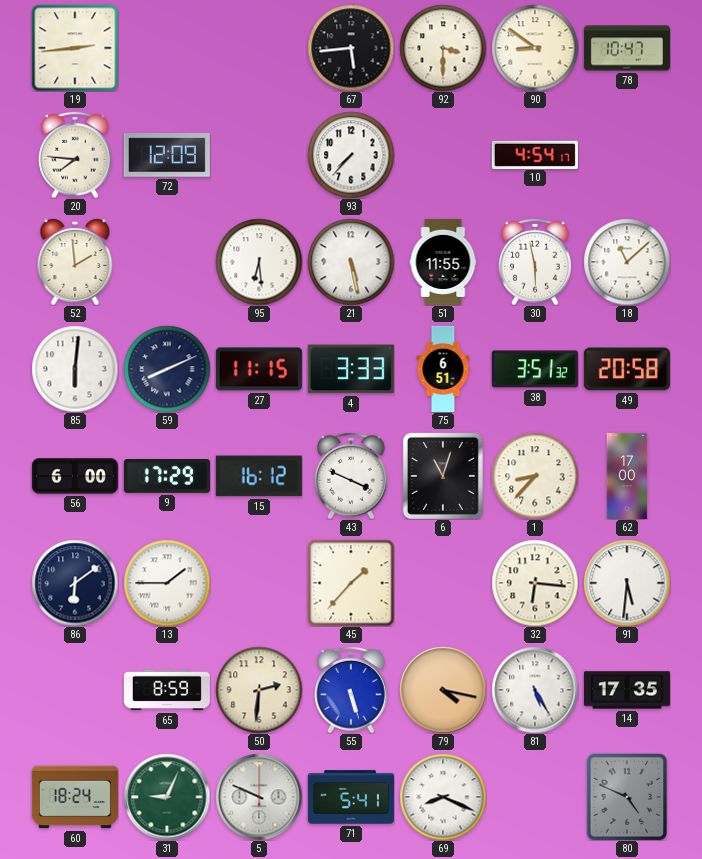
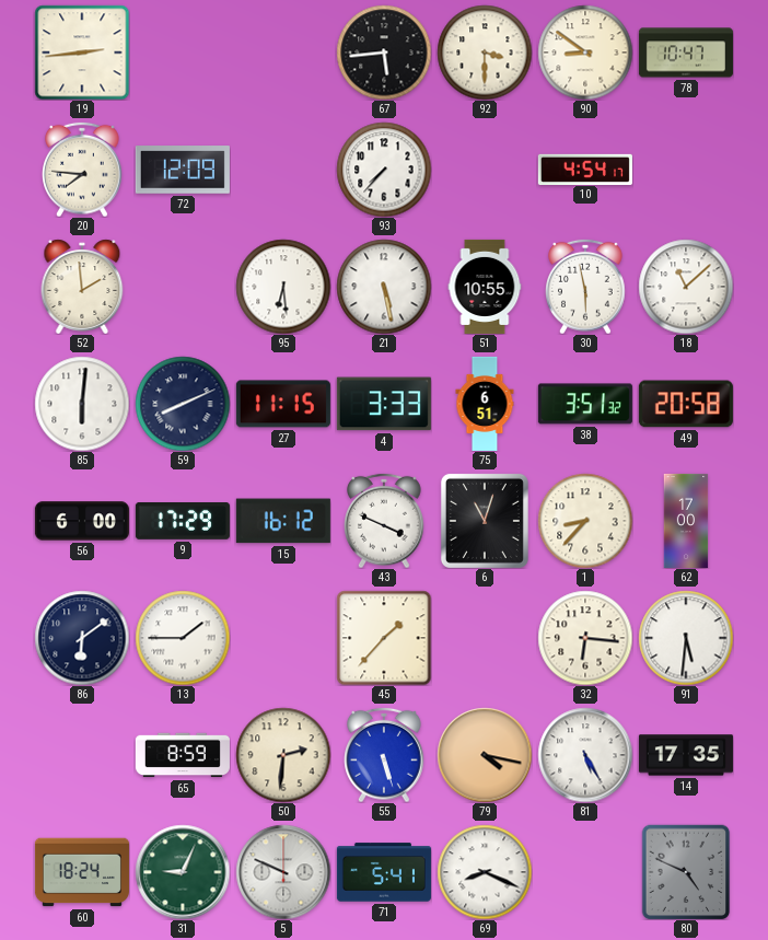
51: 11:55 -> 10:55 (485, 287)
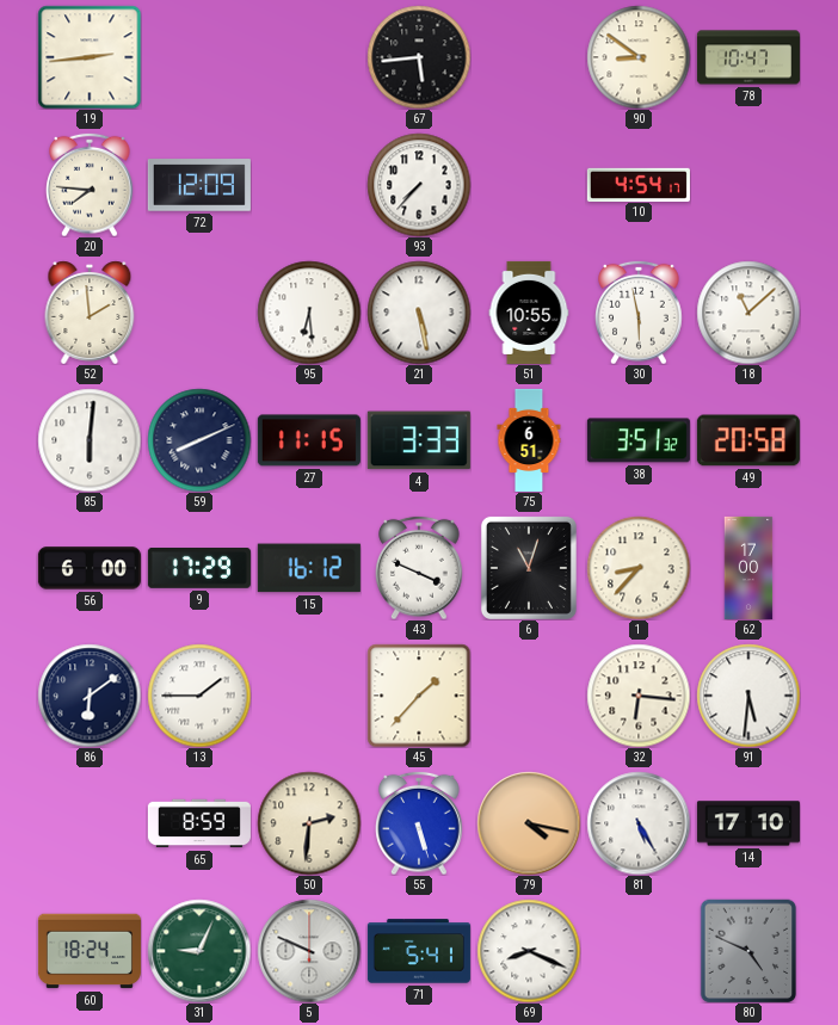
92: 3:30 -> none (485, 53)
14: 17:35 -> 17:10 (748, 823)
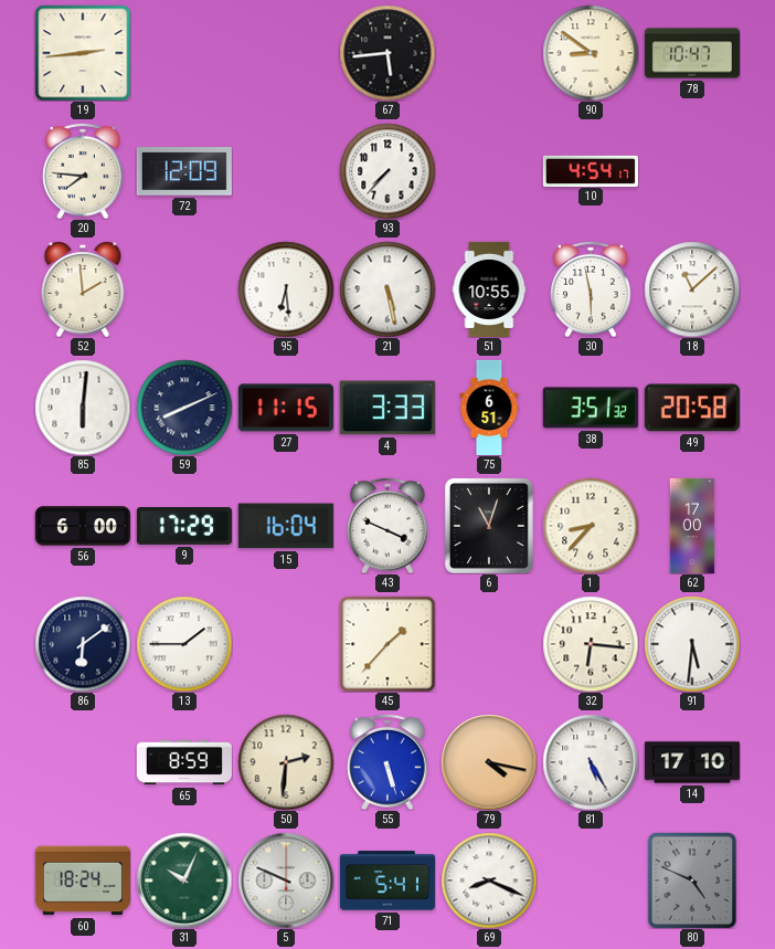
15: 16:12 -> 16:04 (286, 526)
31: 9:04 -> 10:04 (184, 881)
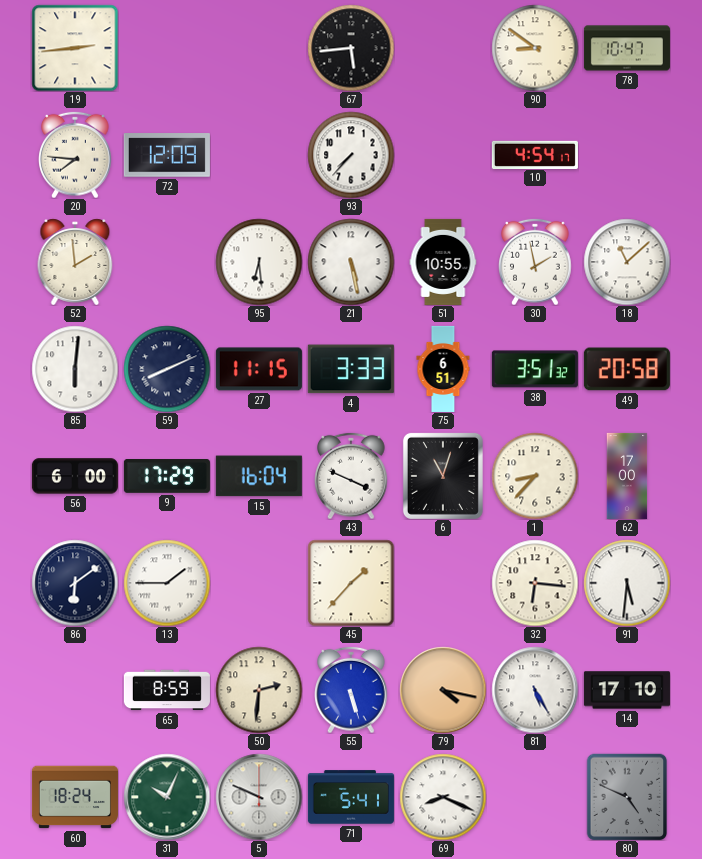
30: 5:58 -> 1:58 (535, 262)
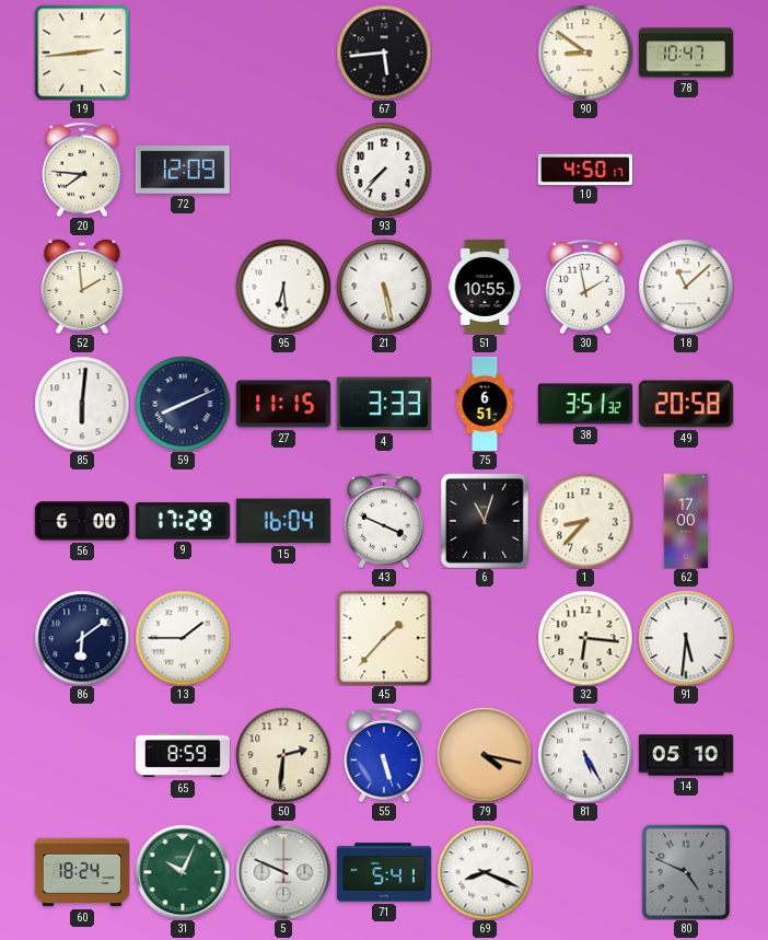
10: 4:54 -> 4:50 (585, 169)
14: 17:10 -> 05:10 (686, 755)
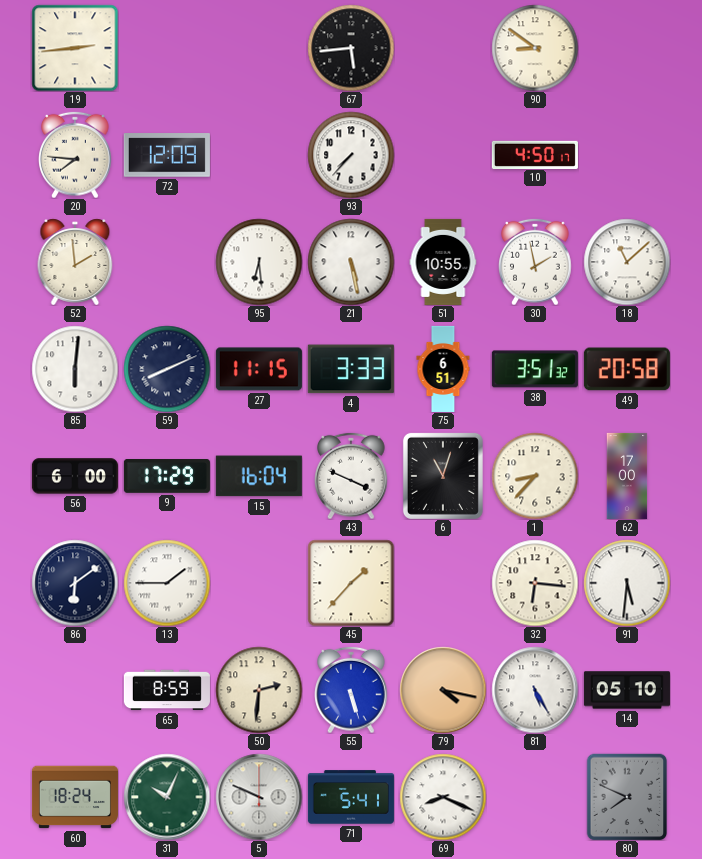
78: 10:47 -> none (686, 53)
80: 4:49 -> 7:49 (627, 797)
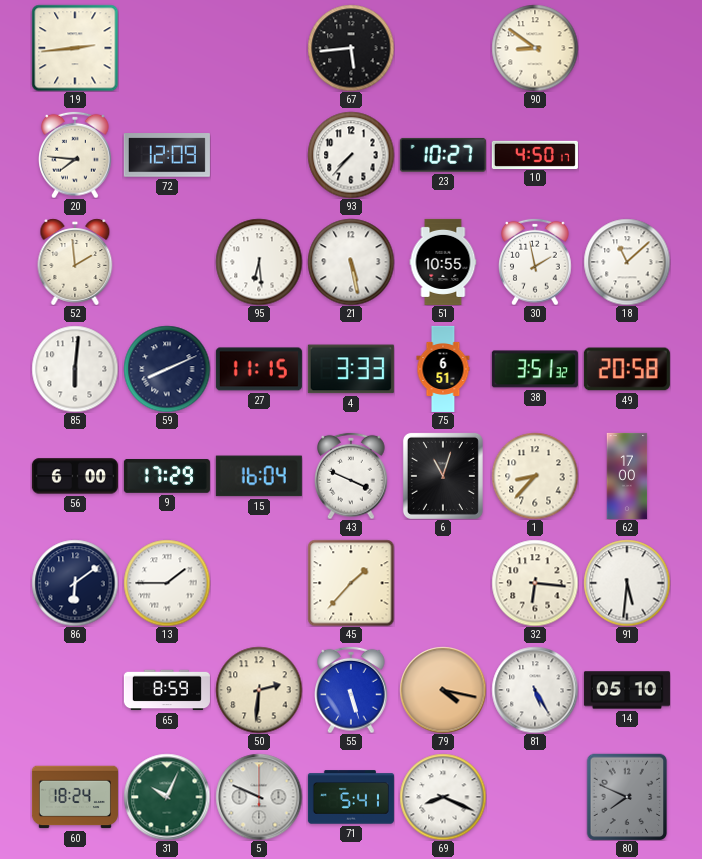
23: none -> 10:27 (443, 155)
